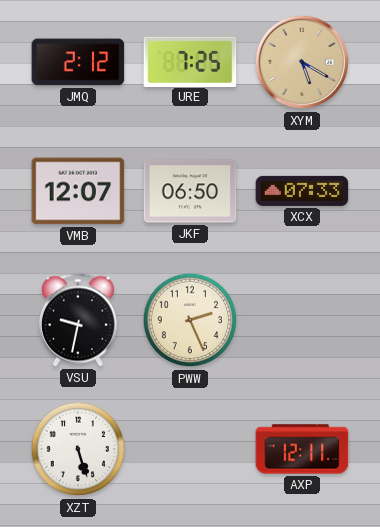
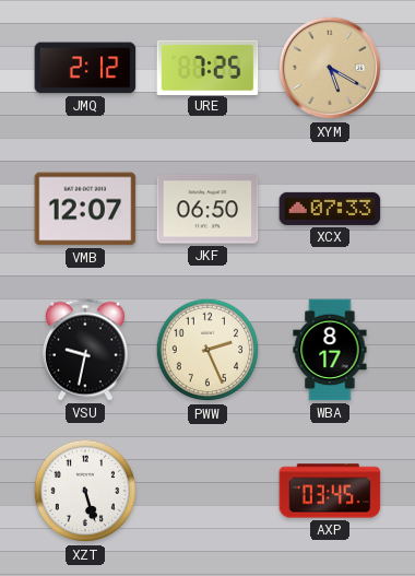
WBA: none -> 8:17 (330, 350)
AXP: 12:11 -> 03:45 (330, 491)
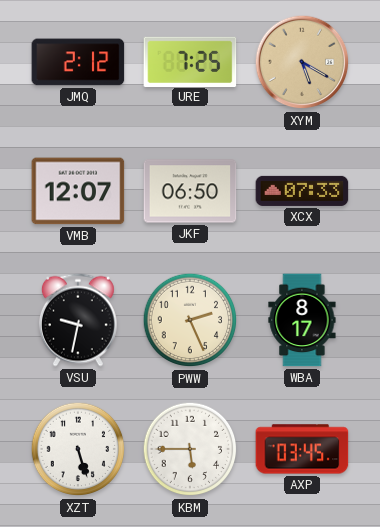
KBM: none -> 5:45 (190, 449)
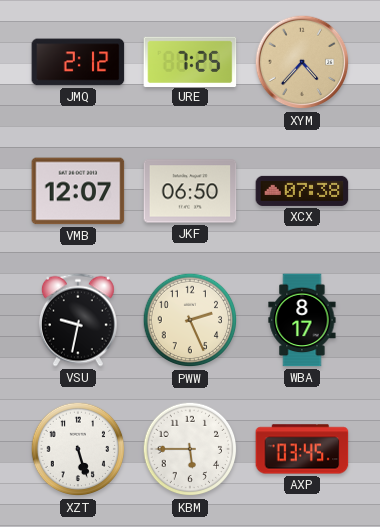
XYM: 5:20 -> 4:37 (302, 62)
XCX: 07:33 -> 07:38 (302, 191)
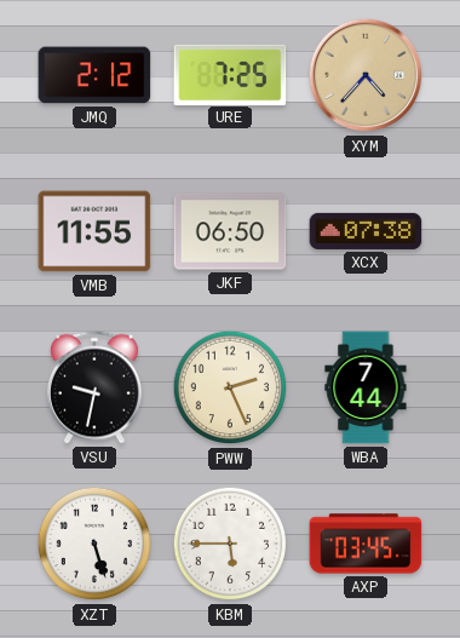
VMB: 12:07 -> 11:55 (94, 231)
WBA: 8:17 -> 7:44 (366, 387)
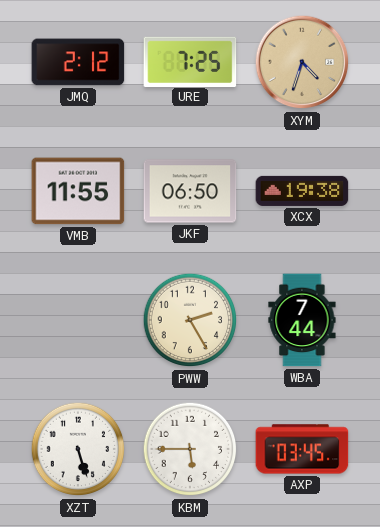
XYM: 4:37 -> 4:33 (302, 62)
XCX: 07:38 -> 19:38 (302, 191)
VSU: 9:32 -> none (94, 387)
PWW: 2:26 -> 2:25 (190, 320)
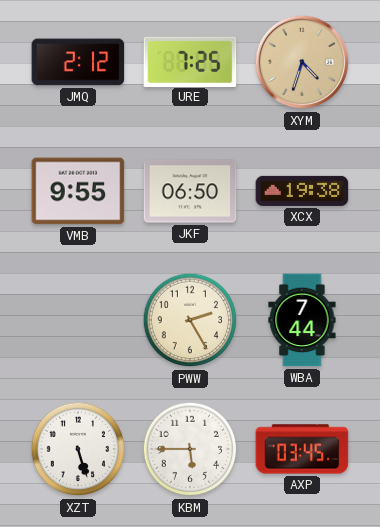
VMB: 11:55 -> 9:55 (78, 191)
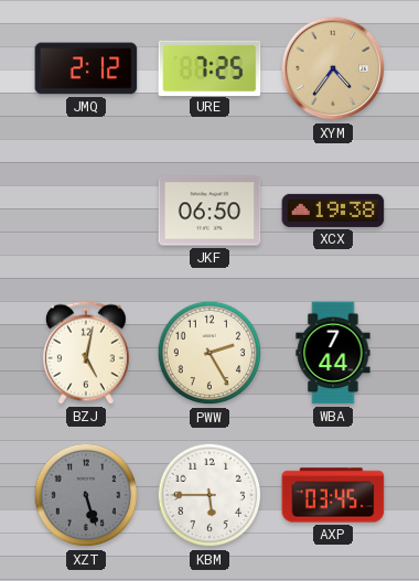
XYM: 4:33 -> 4:36 (333, 68)
VMB: 9:55 -> none (78, 191)
BZJ: none -> 5:02 (86, 353)
XZT dial: white -> grey (86, 495)
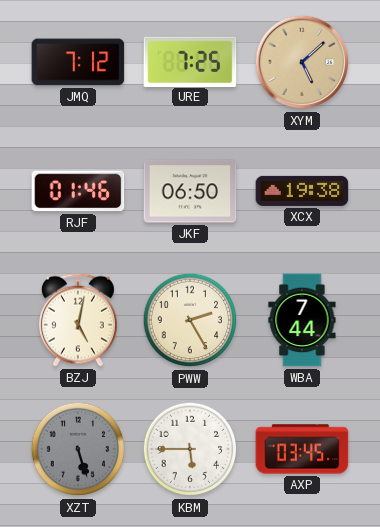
JMQ: 2:12 -> 7:12 (78, 62)
XYM: 4:36 -> 5:08 (302, 62)
RJF: none -> 01:46 (78, 191)
